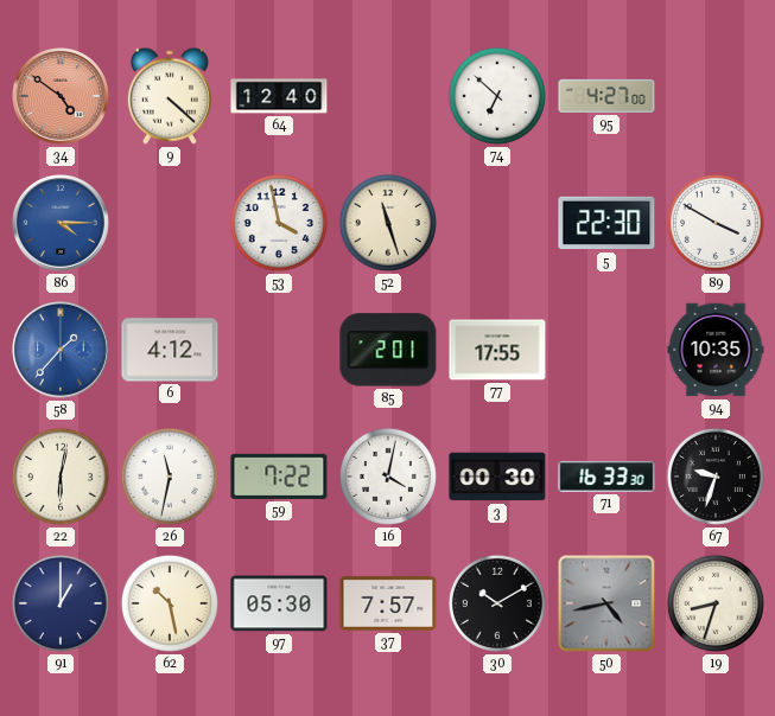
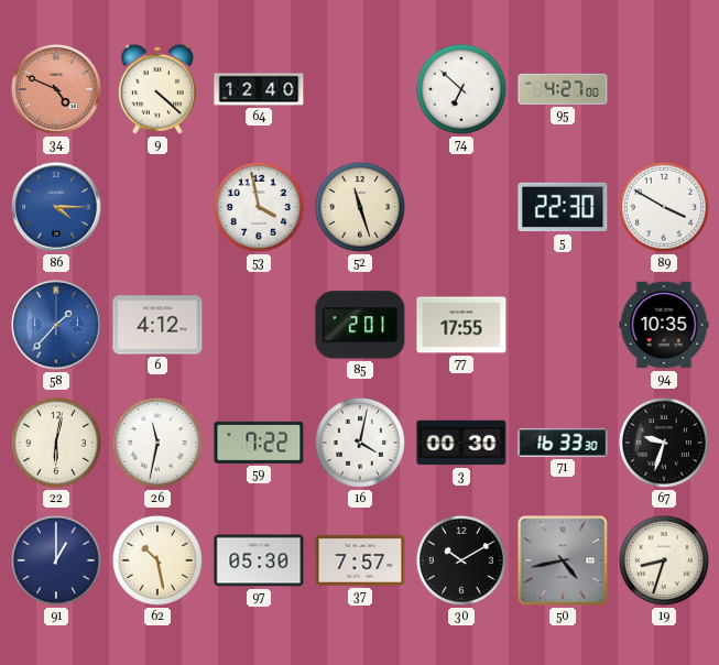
34: 4:51 -> 4:49 (57, 90)
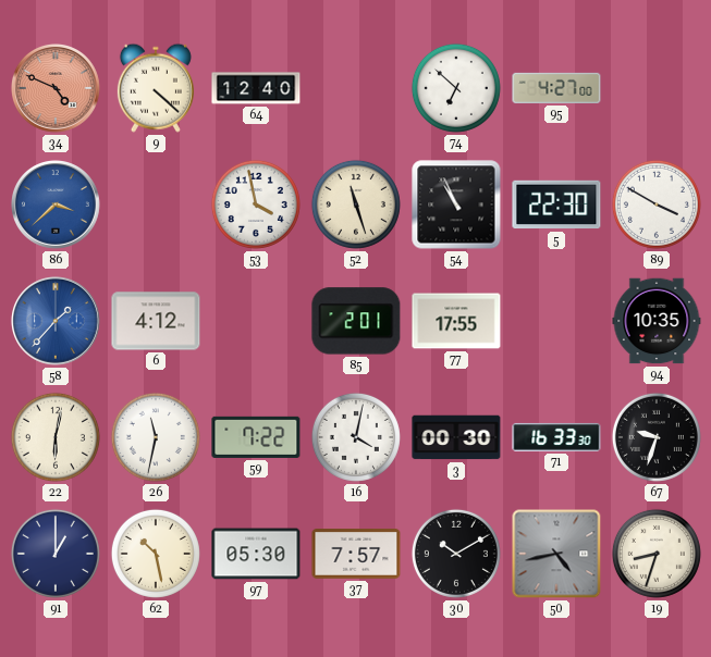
86: 4:15 -> 3:38 (57, 206)
54: none -> 10:56 (456, 204)
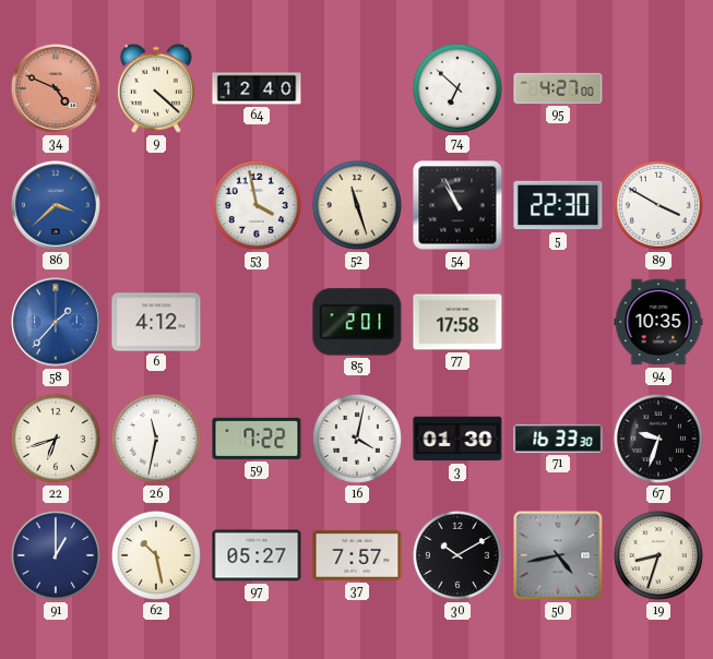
77: 17:55 -> 17:58 (457, 322)
22: 6:02 -> 6:42 (56, 439)
3: 00:30 -> 01:30 (457, 439)
97: 05:30 -> 05:27 (257, 555)
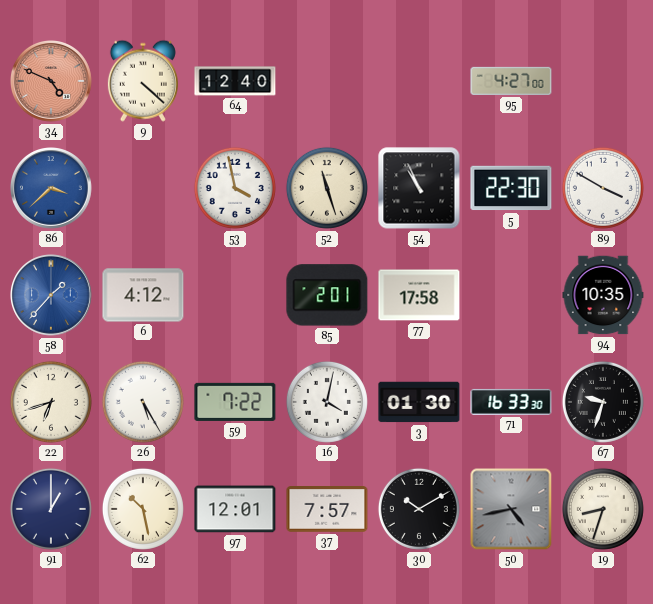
74: 6:52 -> none (457, 88)
26: 11:32 -> 5:25 (143, 402)
97: 05:27 -> 12:01 (235, 509)
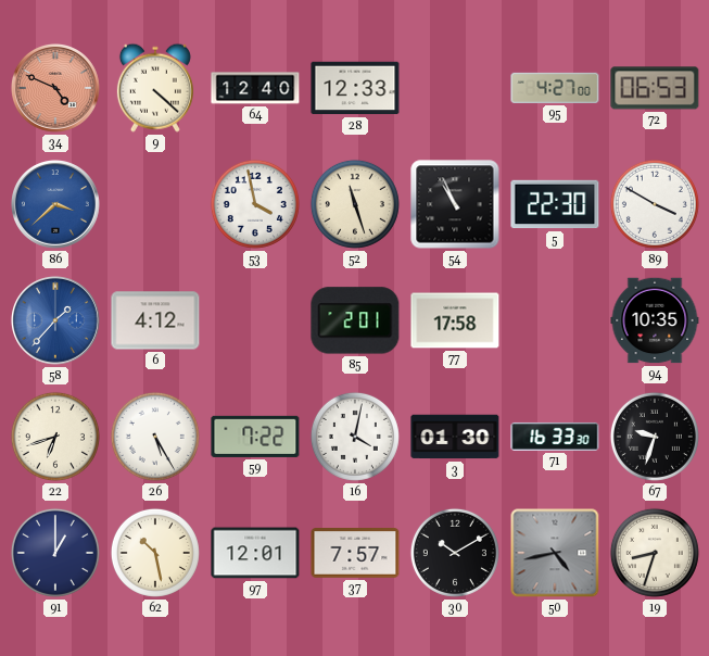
28: none -> 12:33 (355, 88)
72: none -> 06:53 (655, 88)
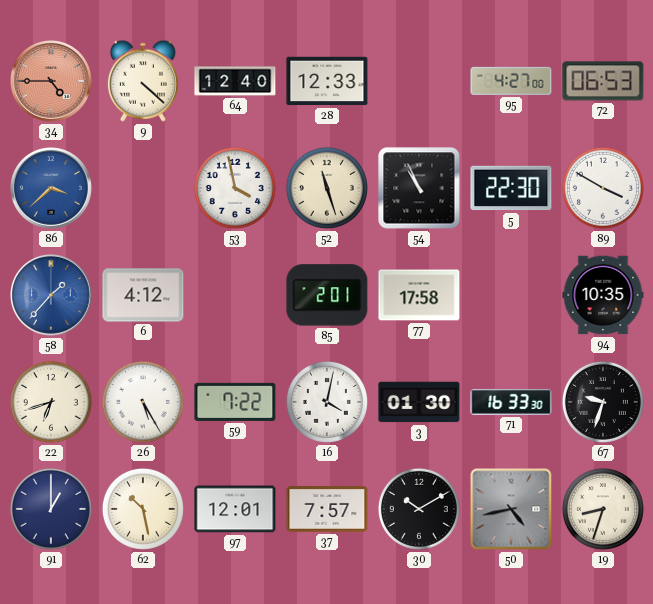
34: 4:49 -> 4:45 (52, 82)
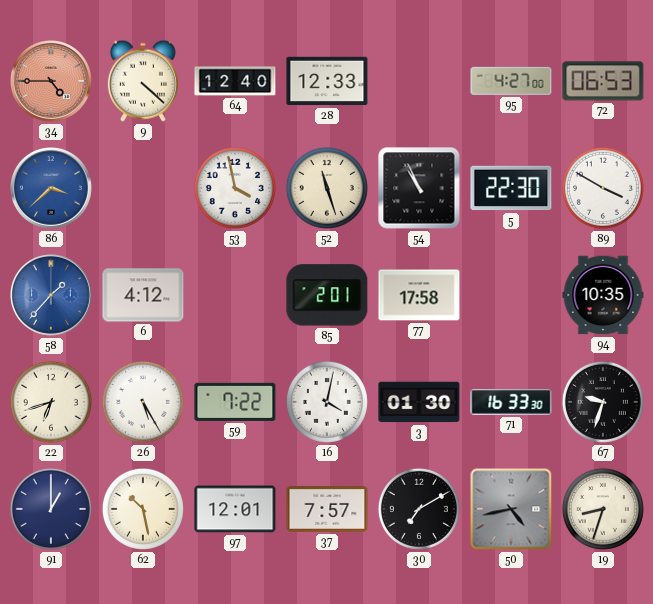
30: 10:10 -> 7:10 (419, 509)
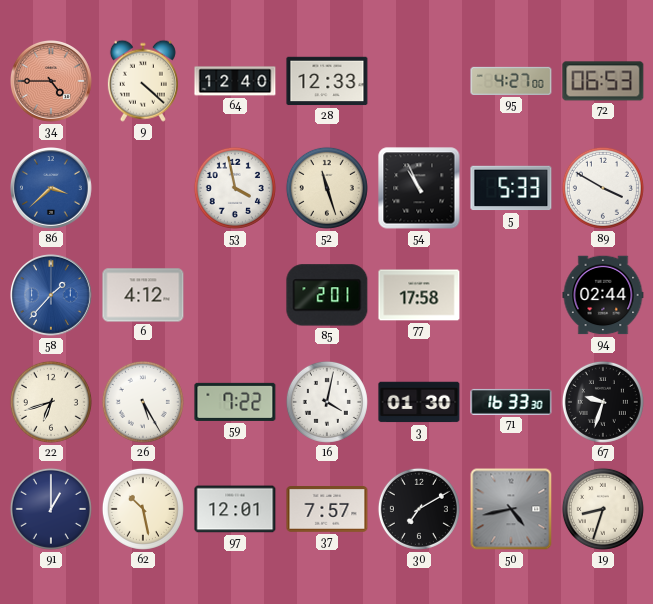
5: 22:30 -> 5:33 (511, 188)
94: 10:35 -> 02:44 (603, 295)
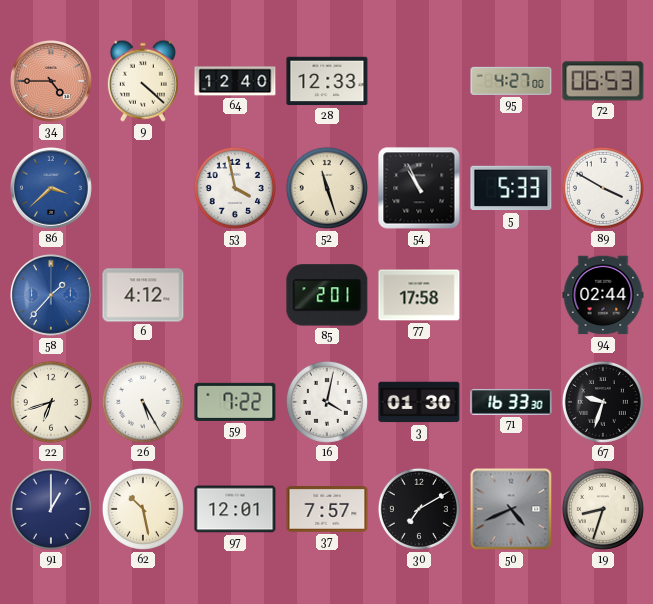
50: 4:43 -> 4:41 (511, 509)
